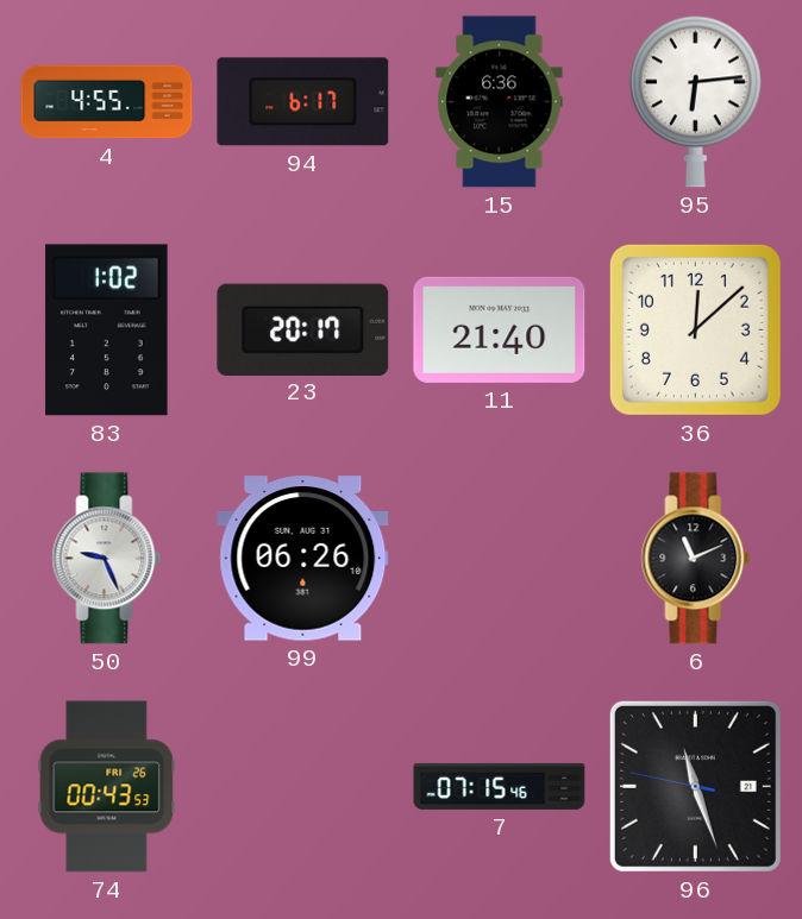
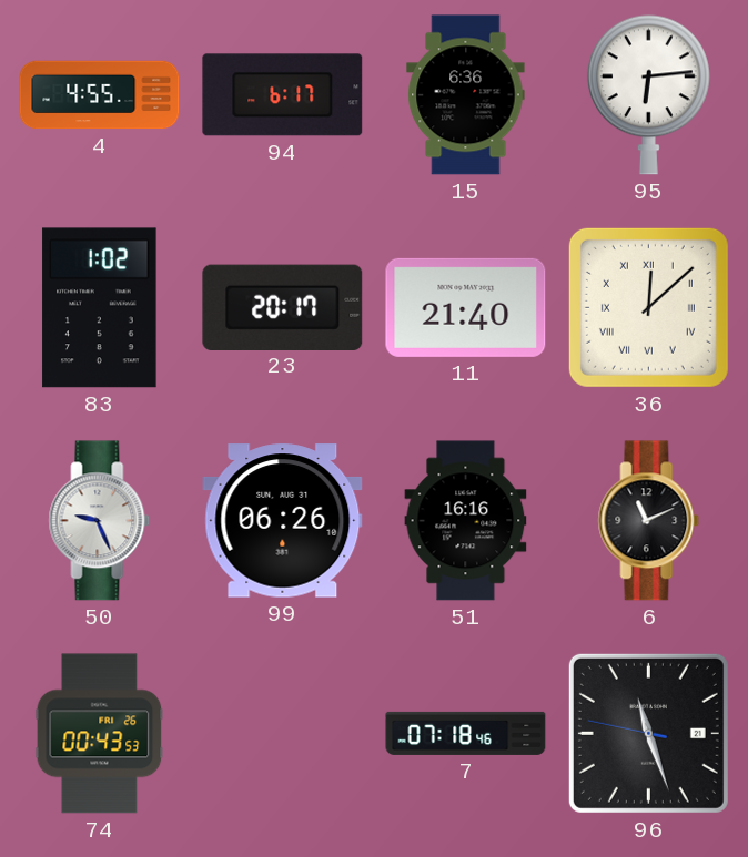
36 numerals: Arabic -> Roman (648, 307)
51: none -> 16:16 (466, 521)
7: 07:15 -> 07:18 (466, 733)
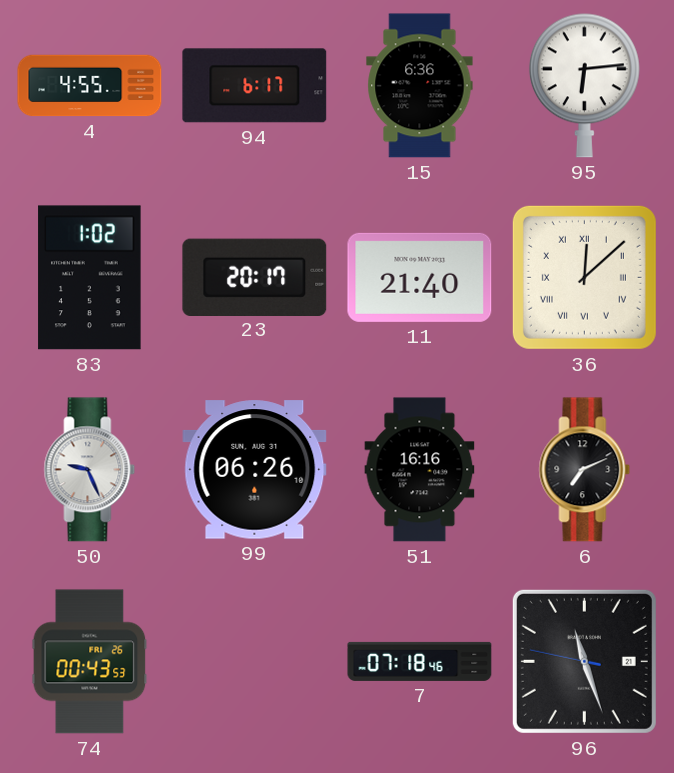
6: 11:11 -> 7:11 (585, 470)
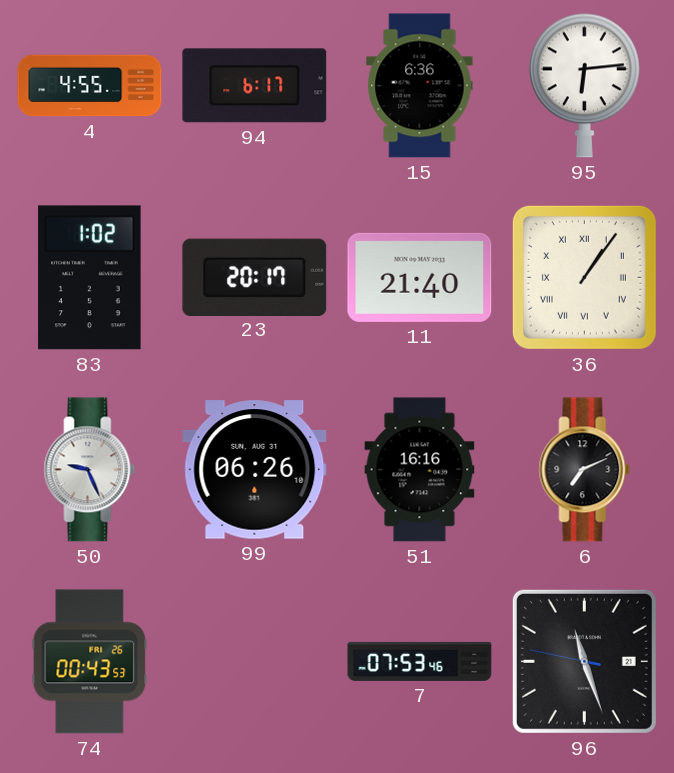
36: 12:08 -> 1:06 (584, 277)
7: 07:18 -> 07:53 (420, 661)
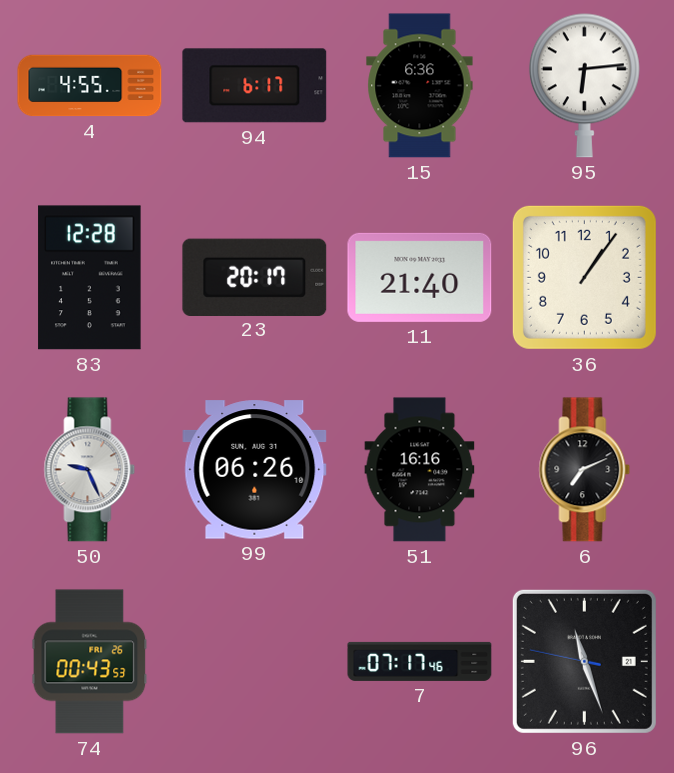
83: 1:02 -> 12:28 (90, 278)
36 numerals: Roman -> Arabic (584, 277)
7: 07:53 -> 07:17 (420, 661)
